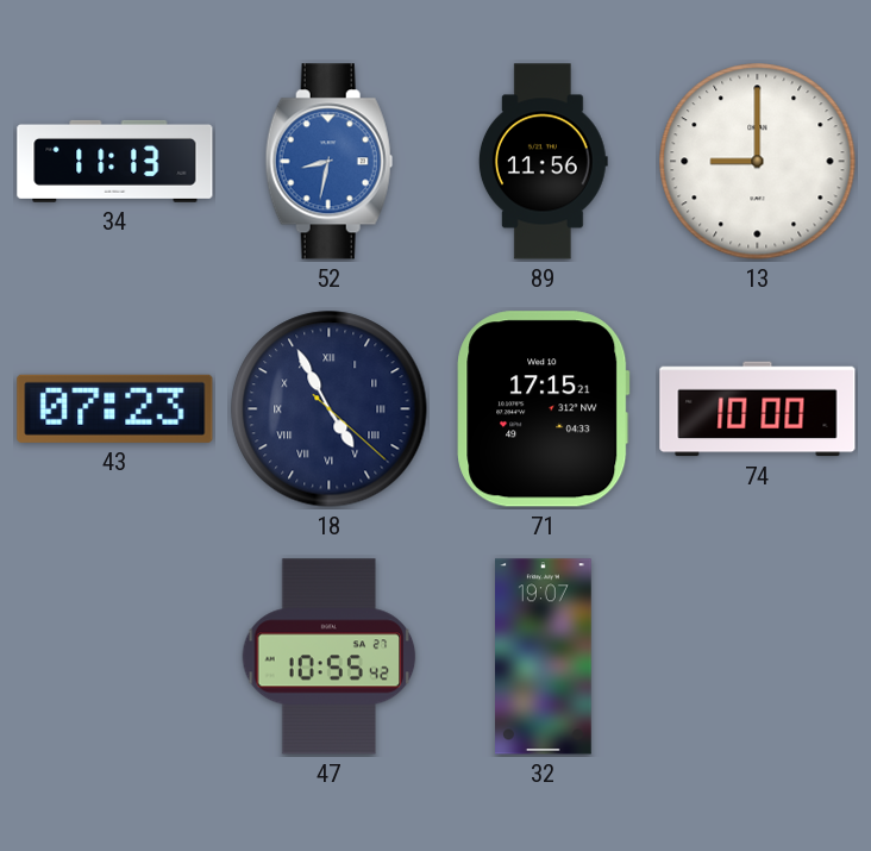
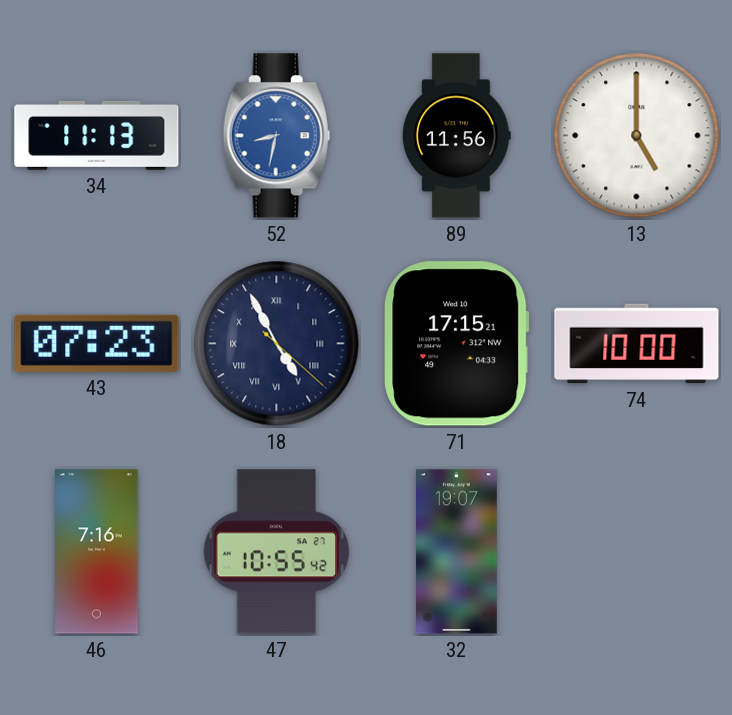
13: 9:00 -> 5:00 (637, 136)
46: none -> 7:16 (97, 552)
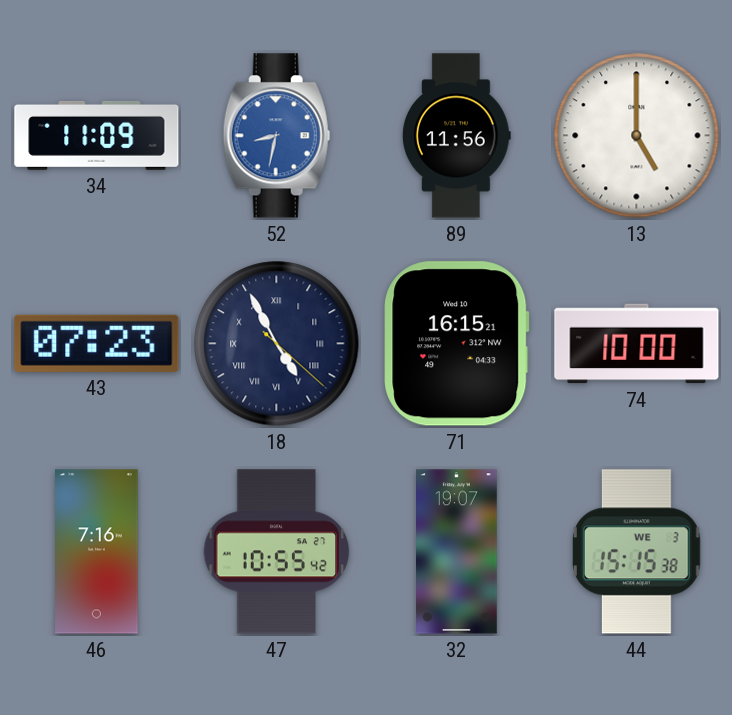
34: 11:13 -> 11:09 (97, 135)
71: 17:15 -> 16:15 (457, 344)
44: none -> 15:15 (637, 552)
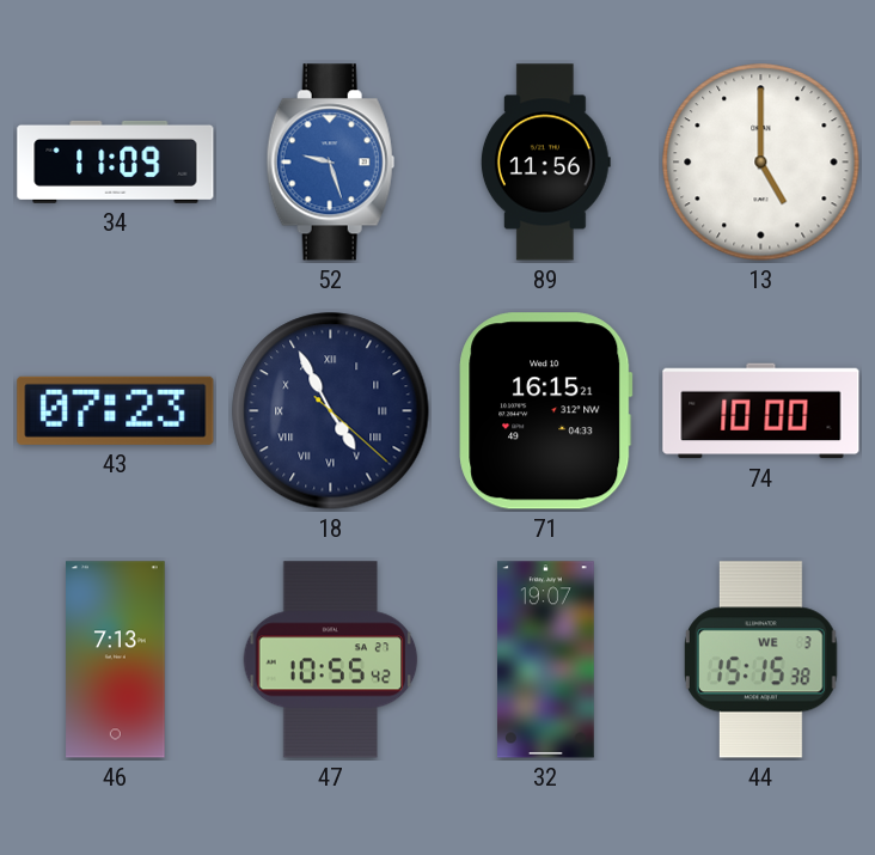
52: 8:32 -> 9:27 (330, 163)
46: 7:16 -> 7:13 (116, 660)
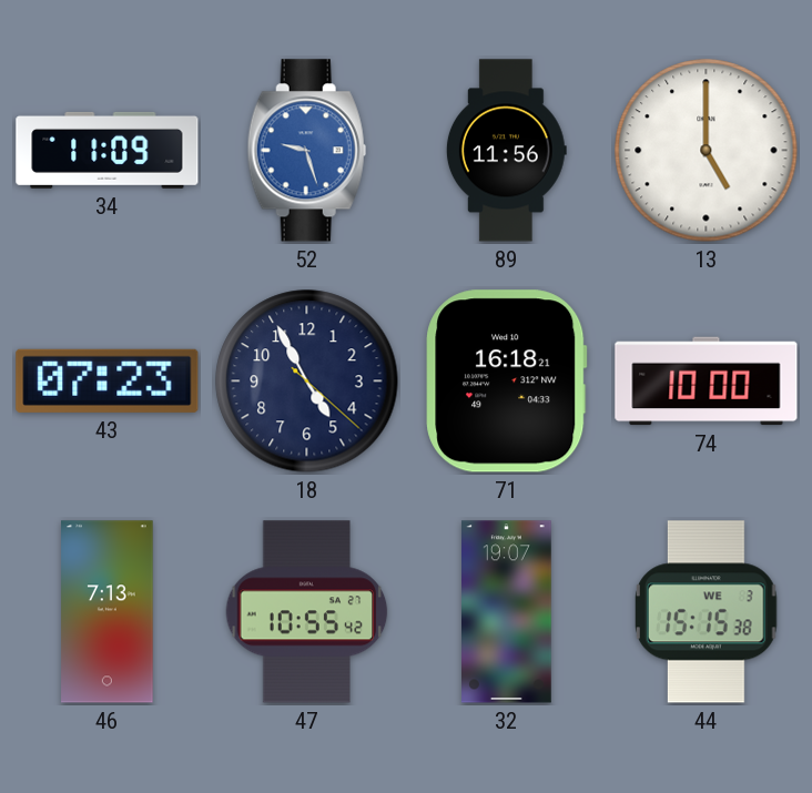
18 numerals: Roman -> Arabic (307, 382)
71: 16:15 -> 16:18 (507, 382)
